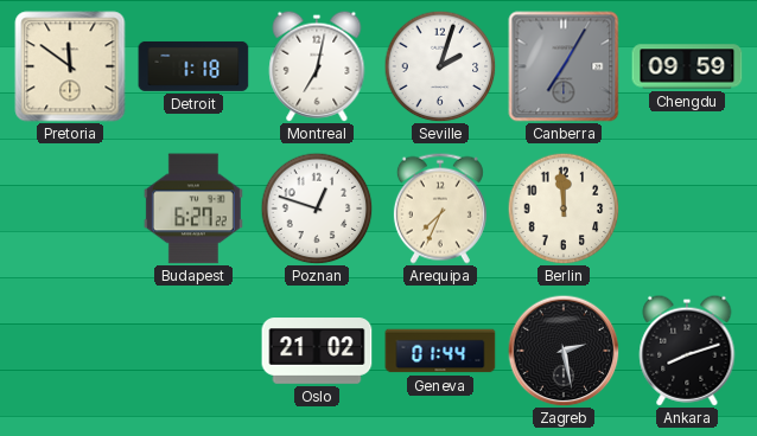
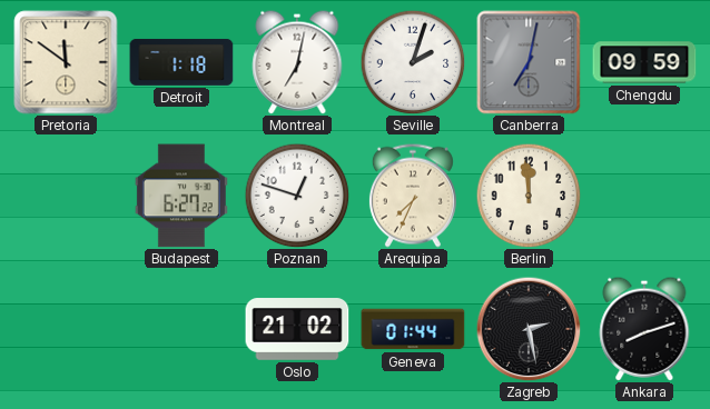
Canberra: 7:05 -> 7:02 (529, 62)
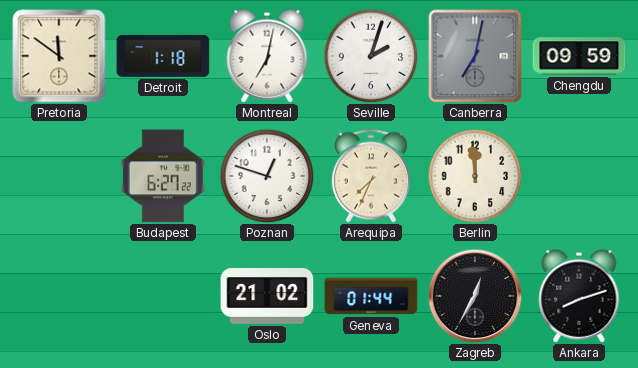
Zagreb: 2:28 -> 12:35 (475, 296)
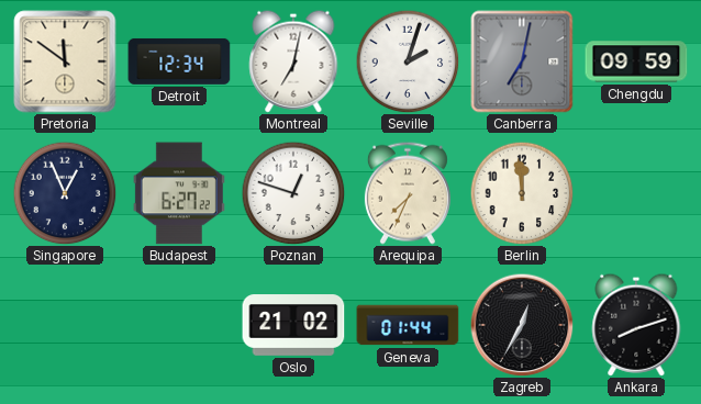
Detroit: 1:18 -> 12:34 (179, 61)
Singapore: none -> 12:56 (65, 193)
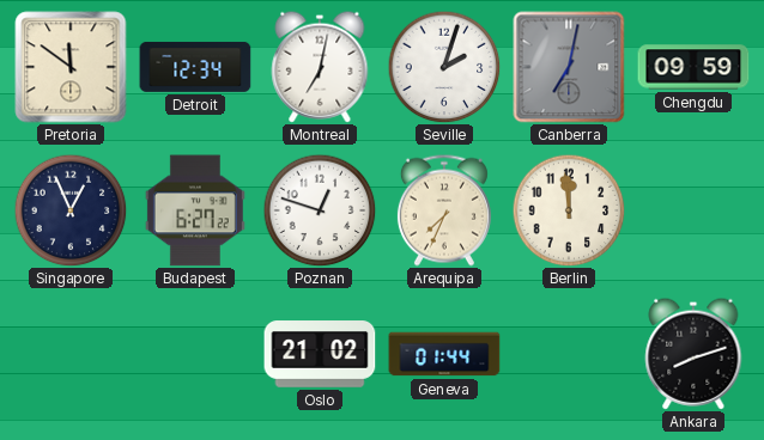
Zagreb: 12:35 -> none (522, 325)
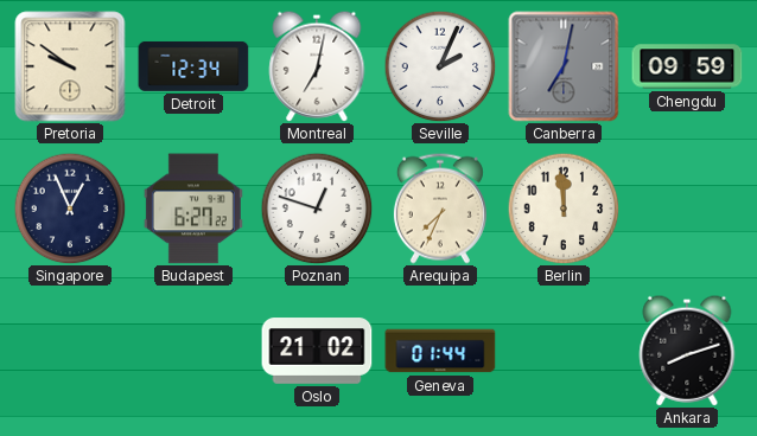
Pretoria: 11:51 -> 9:51 (70, 66)
Seville: 2:03 -> 2:04 (440, 66)
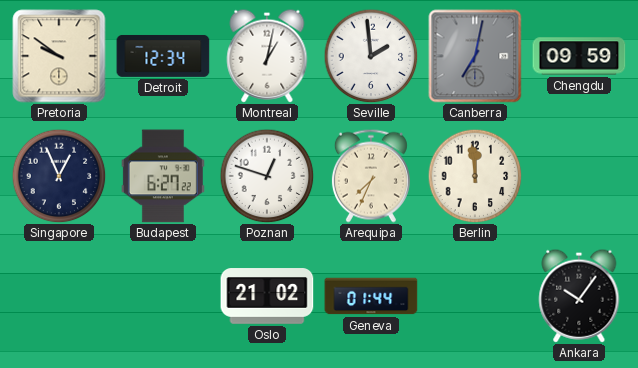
Montreal: 7:02 -> 1:02 (267, 56)
Seville: 2:04 -> 1:59 (371, 56)
Ankara: 8:12 -> 10:06 (579, 296)
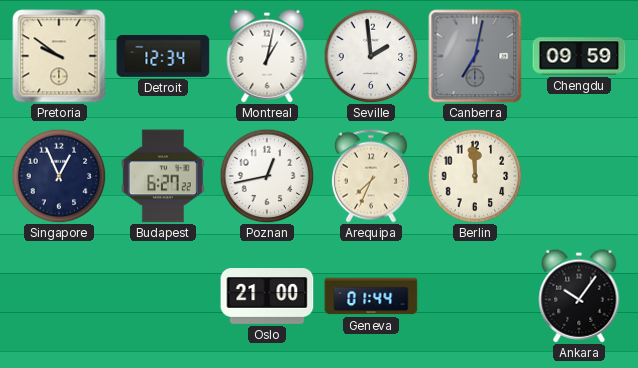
Poznan: 12:48 -> 12:43 (267, 176)
Oslo: 21:02 -> 21:00 (267, 296)
